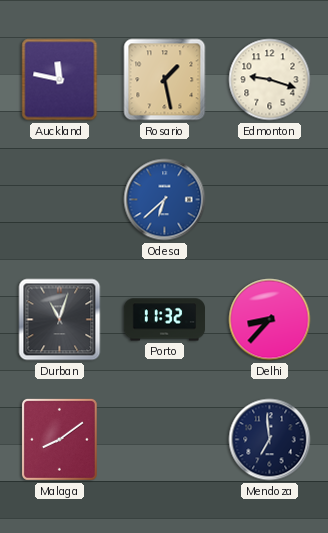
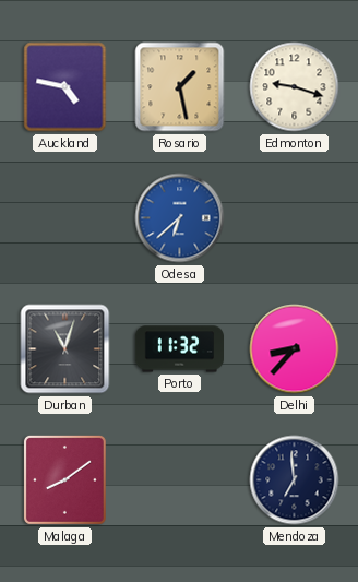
Auckland: 11:47 -> 4:47 (65, 87)
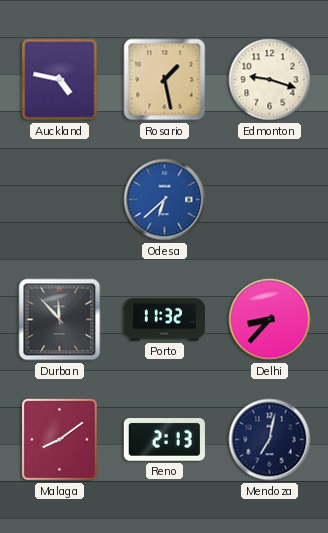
Durban: 11:03 -> 11:53 (60, 320)
Reno: none -> 2:13 (164, 440)
Mendoza: 6:59 -> 7:02 (270, 440)
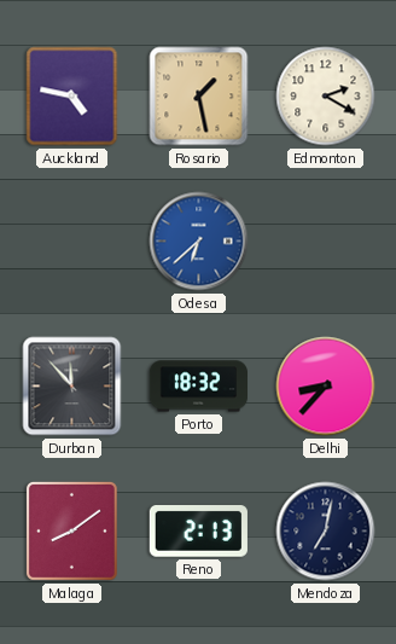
Edmonton: 9:18 -> 2:20 (326, 97)
Porto: 11:32 -> 18:32 (198, 387)
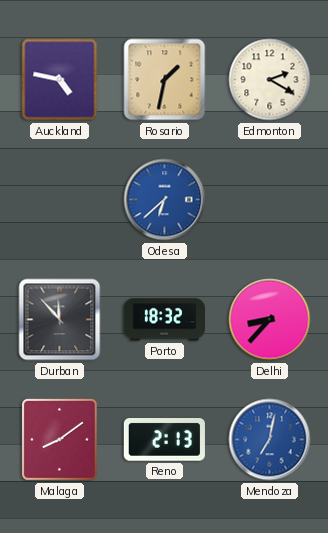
Rosario: 1:28 -> 1:32 (165, 80)
Mendoza dial: navy -> blue (270, 440)
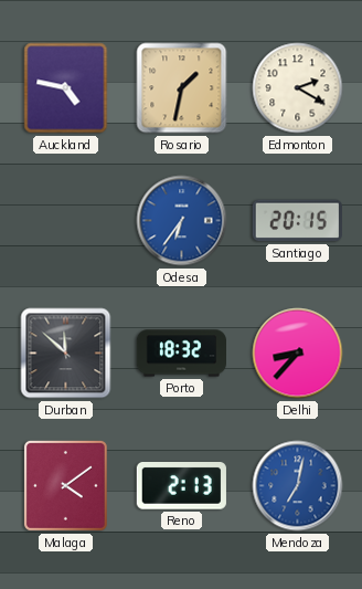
Odesa: 6:38 -> 6:36 (182, 221)
Santiago: none -> 20:15 (297, 221)
Durban: 11:53 -> 11:52 (66, 354)
Malaga: 8:09 -> 4:09 (65, 485)
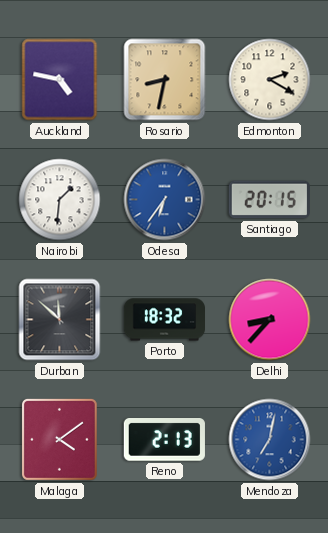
Rosario: 1:32 -> 8:32 (165, 80)
Nairobi: none -> 1:31 (60, 200)
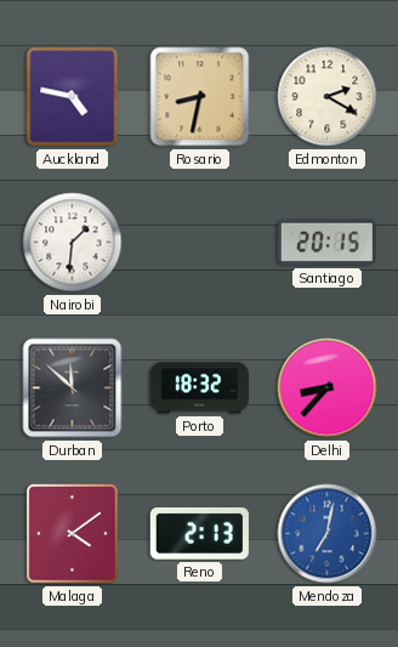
Odesa: 6:36 -> none (165, 200)
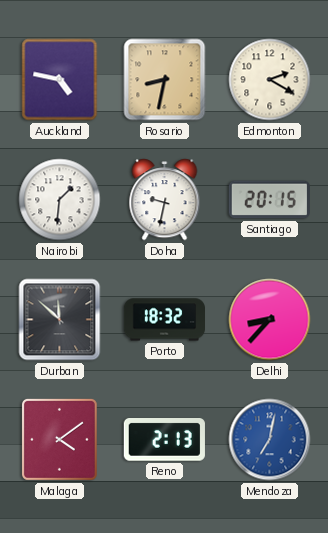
Doha: none -> 9:32 (165, 200)
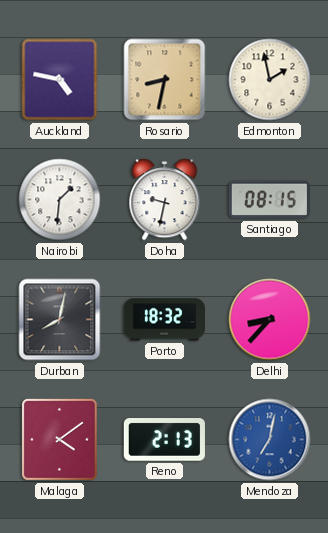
Edmonton: 2:20 -> 1:58 (270, 80)
Santiago: 20:15 -> 08:15 (269, 200)
Durban: 11:52 -> 8:02 (60, 320)
